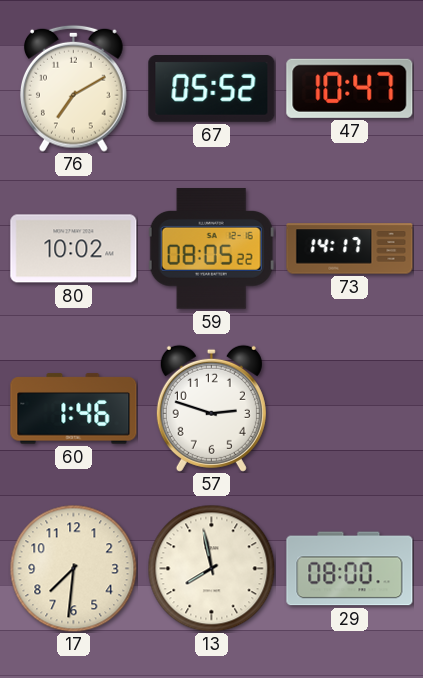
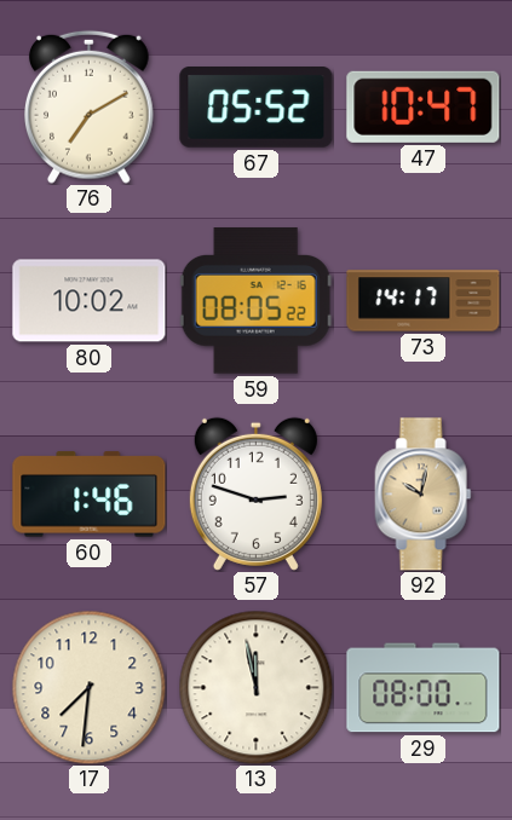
92: none -> 10:02 (424, 495)
13: 7:58 -> 11:58 (255, 687)
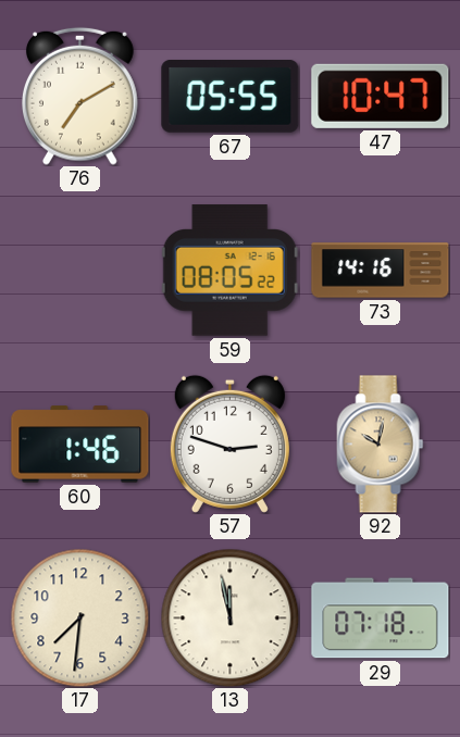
67: 05:52 -> 05:55 (231, 97)
80: 10:02 -> none (90, 301)
73: 14:17 -> 14:16 (381, 271)
29: 08:00 -> 07:18 (381, 619)
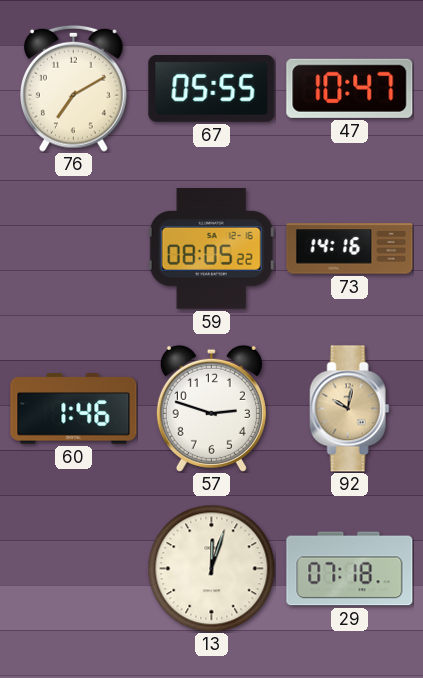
17: 7:31 -> none (79, 617)
13: 11:58 -> 12:03 (211, 568)
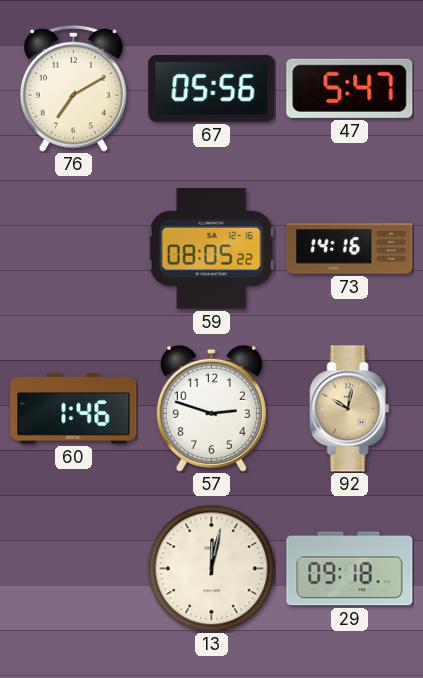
67: 05:55 -> 05:56 (212, 89)
47: 10:47 -> 5:47 (350, 88)
13: 12:03 -> 12:02 (211, 568)
29: 07:18 -> 09:18 (350, 569)
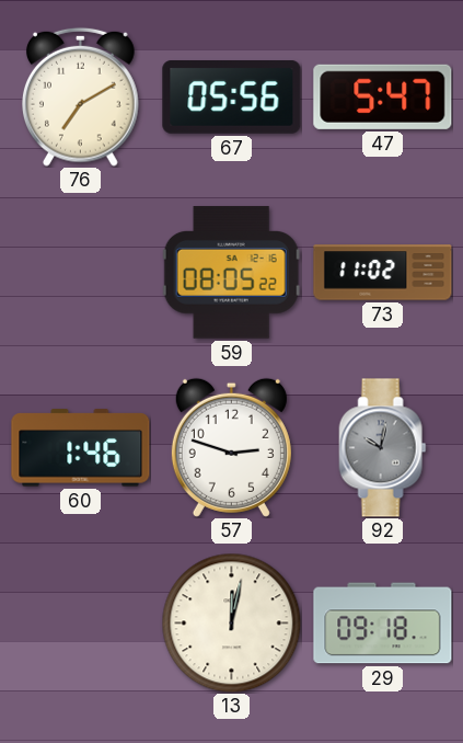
73: 14:16 -> 11:02 (383, 273)
92 dial: champagne -> grey (383, 448)
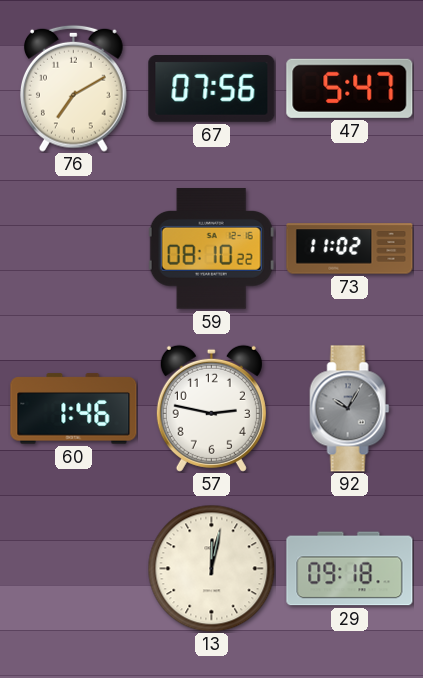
67: 05:56 -> 07:56 (212, 89)
59: 08:05 -> 08:10 (211, 249)
57: 2:48 -> 2:47 (211, 408)
92: 10:02 -> 10:05 (350, 409)
